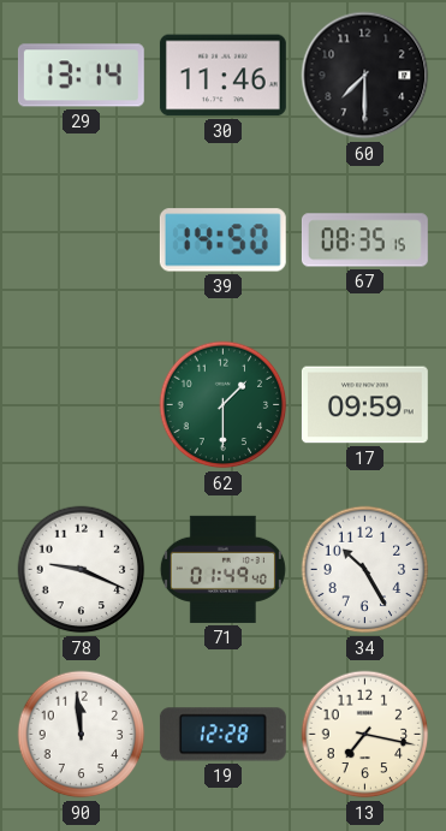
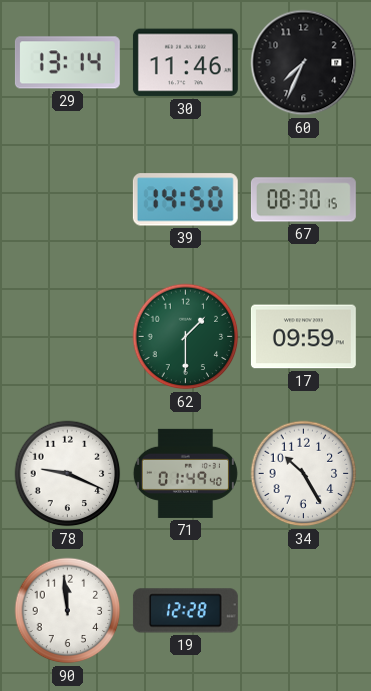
60: 7:30 -> 7:34 (304, 63)
67: 08:35 -> 08:30 (303, 200)
13: 7:17 -> none (365, 735)
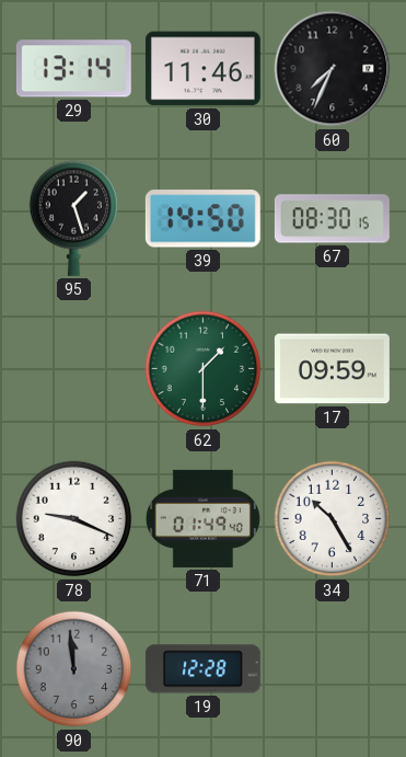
95: none -> 1:27 (74, 218)
90 dial: white -> grey (74, 669)
